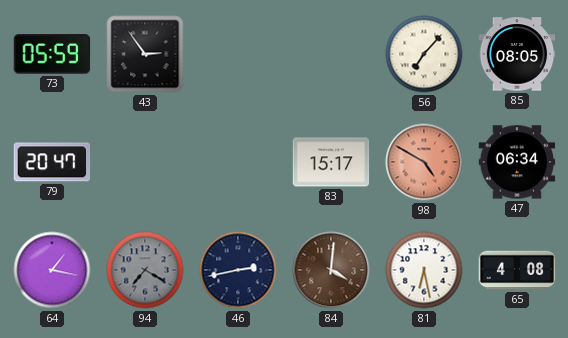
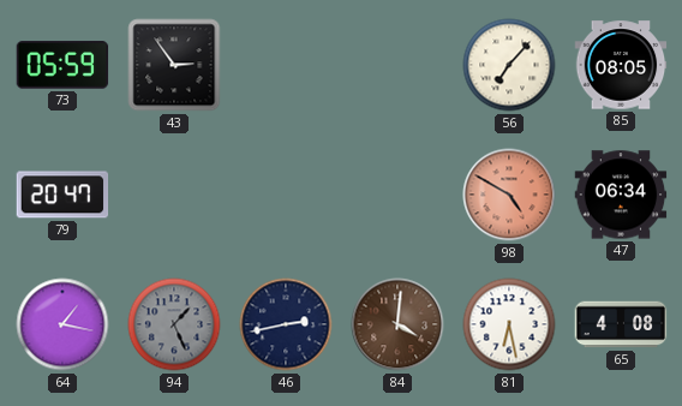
83: 15:17 -> none (331, 162)
94: 7:20 -> 1:26 (174, 324)
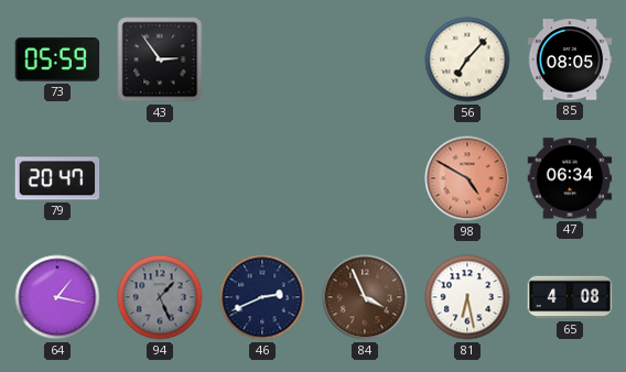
46: 2:43 -> 2:41 (262, 297)
84: 4:01 -> 3:56 (365, 297)
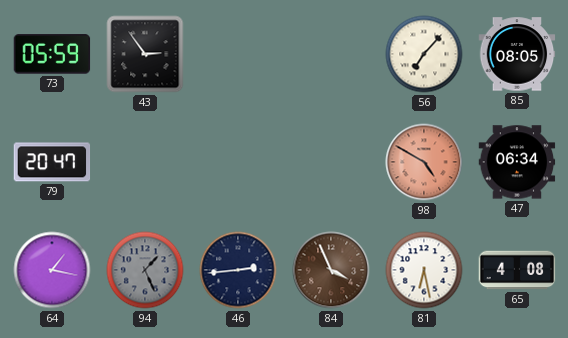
46: 2:41 -> 2:44 (238, 270)
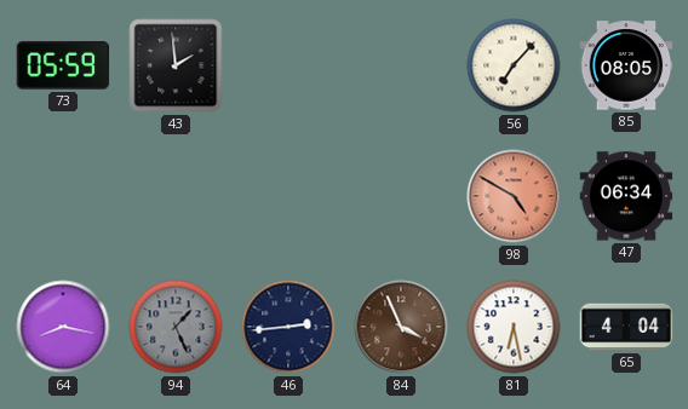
43: 2:54 -> 1:59 (176, 65)
79: 20:47 -> none (52, 162)
64: 1:17 -> 8:17 (63, 327)
65: 4:08 -> 4:04 (626, 327)
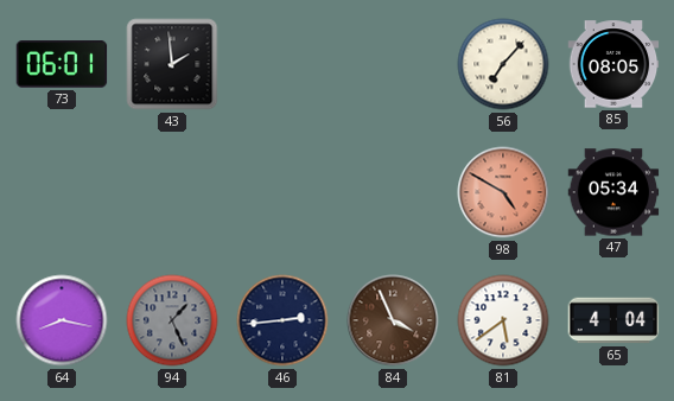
73: 05:59 -> 06:01 (62, 64)
47: 06:34 -> 05:34 (613, 192)
81: 6:28 -> 5:39 (503, 320)
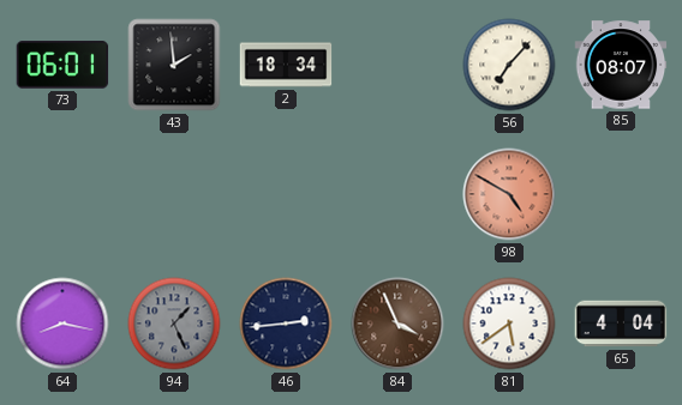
2: none -> 18:34 (286, 65)
85: 08:05 -> 08:07 (621, 65)
47: 05:34 -> none (613, 192)
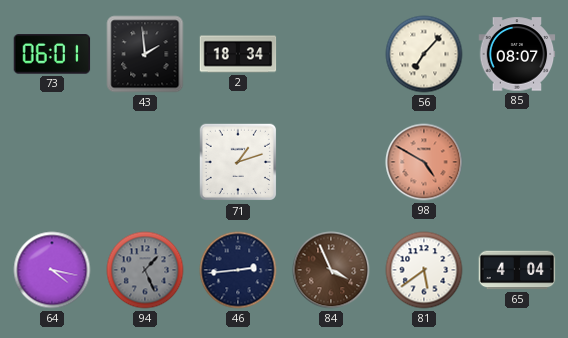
71: none -> 1:12 (238, 162)
64: 8:17 -> 4:17 (52, 270)
